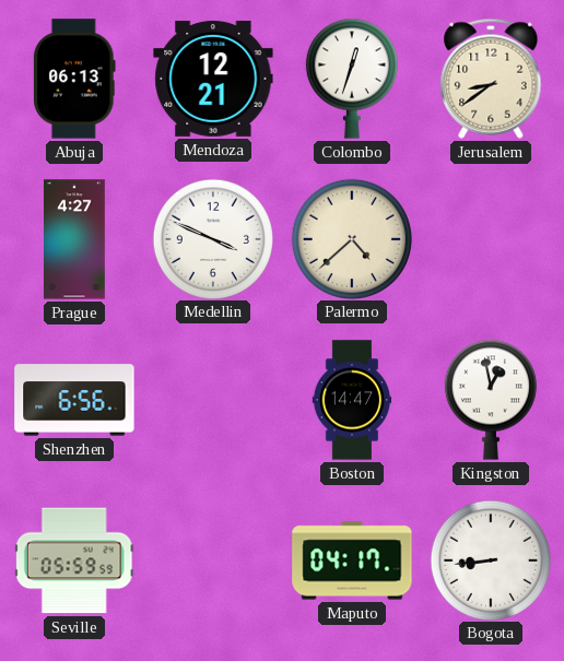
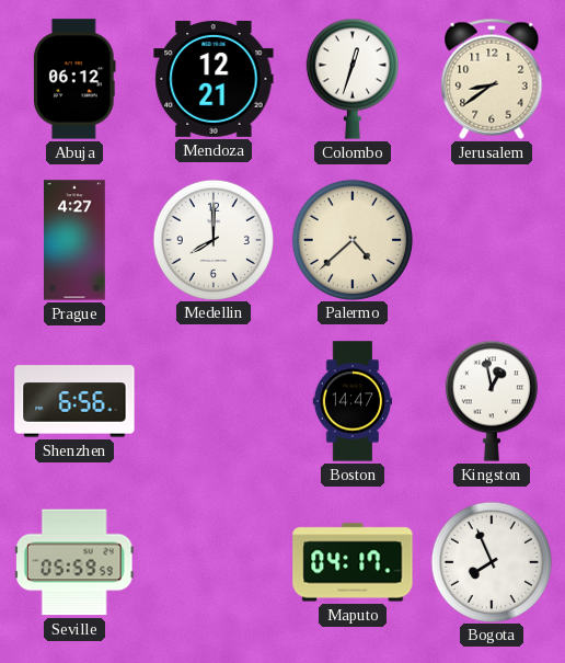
Abuja: 06:13 -> 06:12 (74, 79)
Medellin: 3:49 -> 8:00 (212, 239)
Bogota: 8:44 -> 7:56 (491, 561)
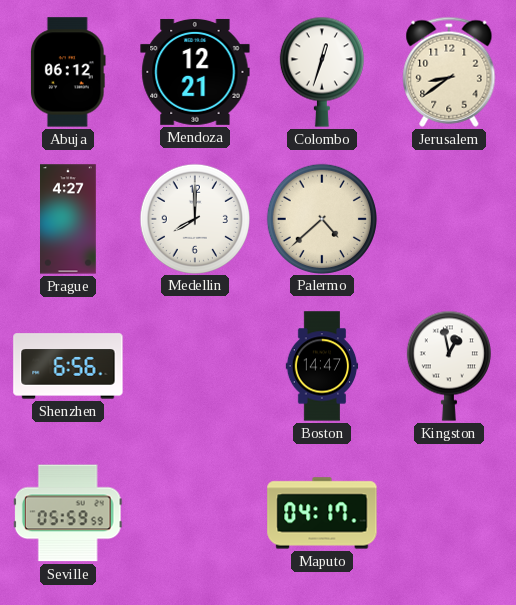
Bogota: 7:56 -> none (491, 561)
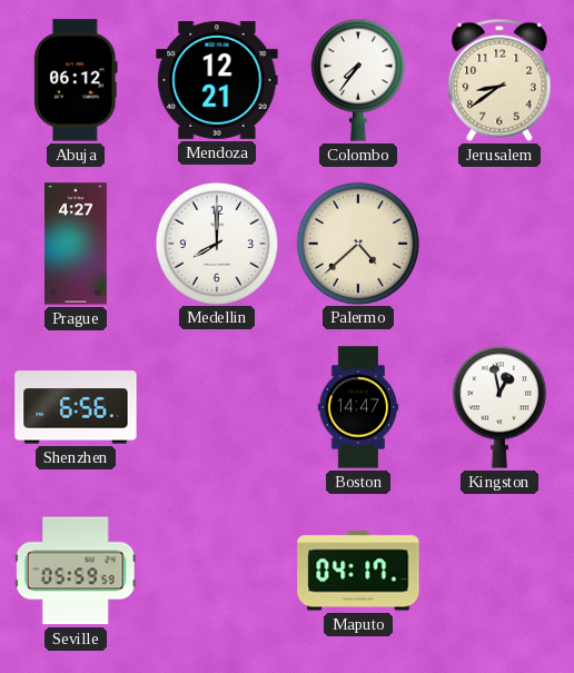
Colombo: 12:33 -> 7:36 (358, 80)
